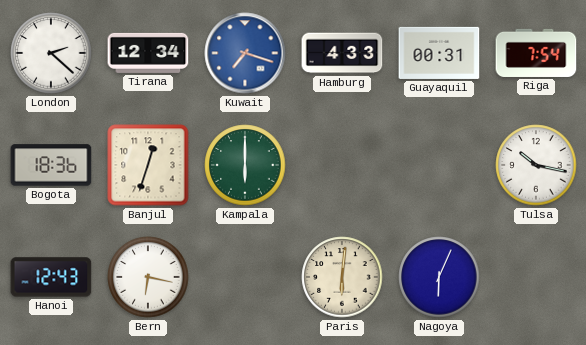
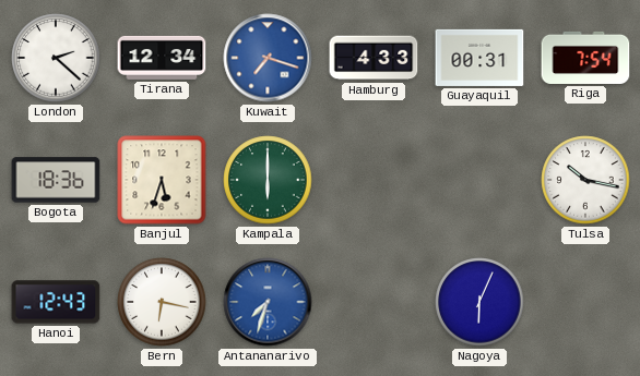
Banjul: 12:33 -> 5:33 (162, 180)
Antananarivo: none -> 7:33 (268, 302)
Paris: 6:01 -> none (342, 277)
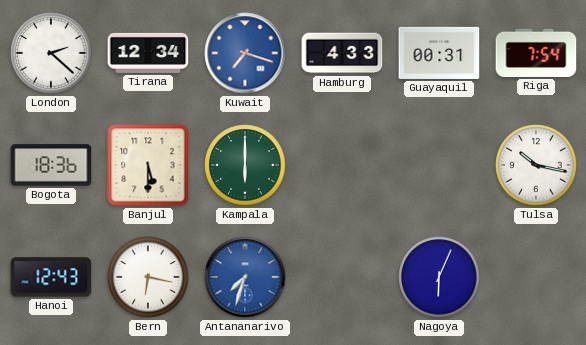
Banjul: 5:33 -> 5:30 (148, 165)
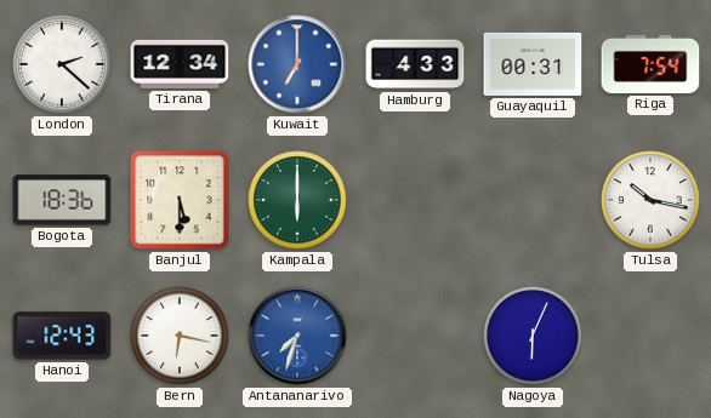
Kuwait: 7:18 -> 7:00 (297, 64)
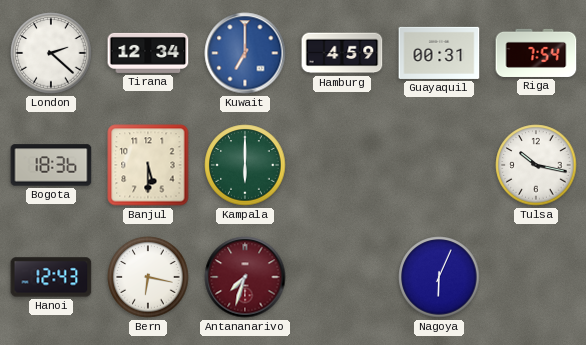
Hamburg: 4:33 -> 4:59 (342, 53)
Antananarivo dial: blue -> burgundy (245, 277)
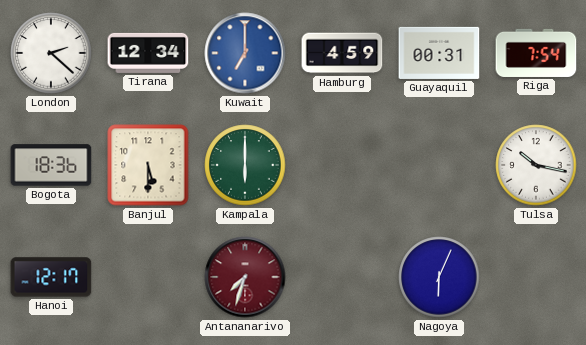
Hanoi: 12:43 -> 12:17 (51, 277)
Bern: 6:17 -> none (148, 277)
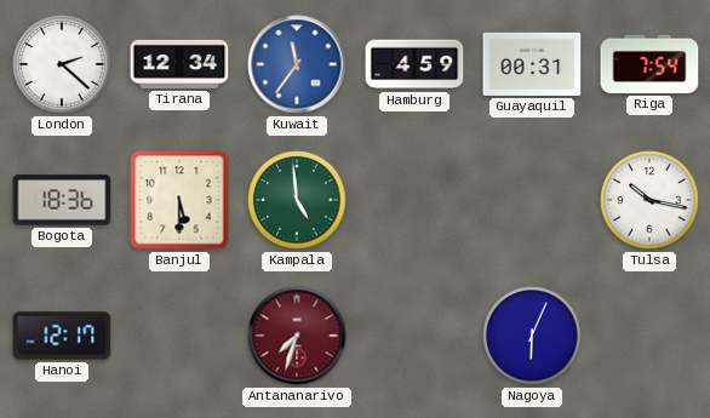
Kuwait: 7:00 -> 11:36 (297, 64)
Kampala: 6:00 -> 4:59 (297, 200)
